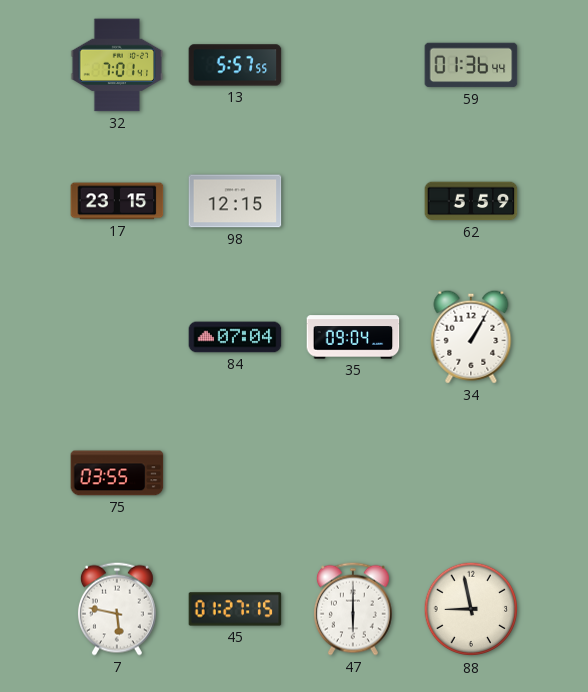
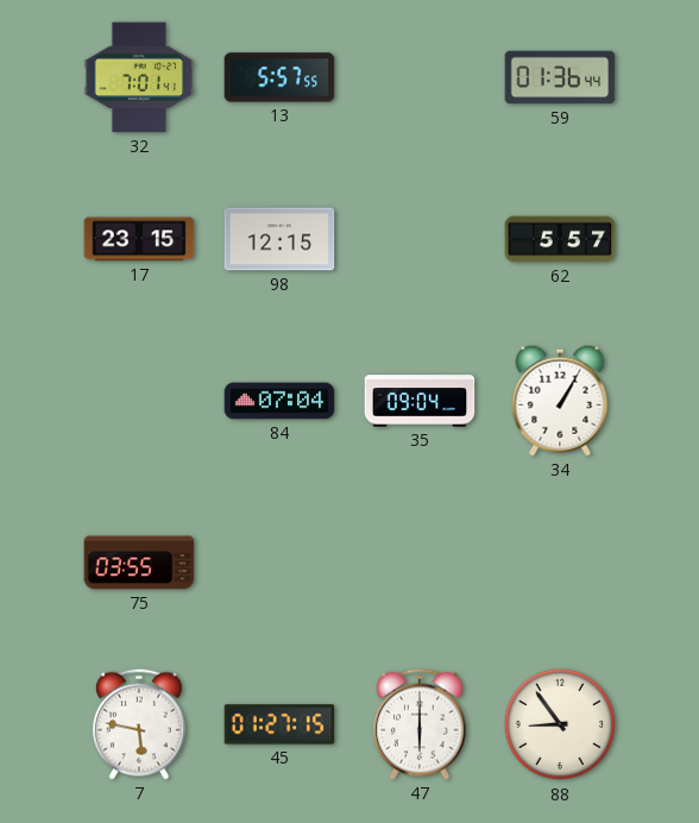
62: 5:59 -> 5:57 (560, 239)
88: 8:58 -> 8:54 (560, 724)
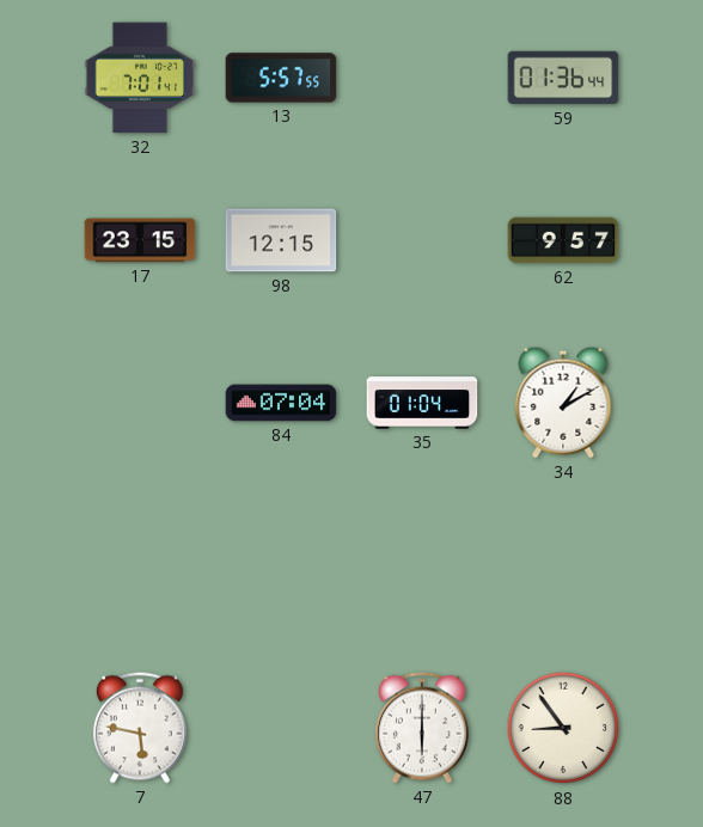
62: 5:57 -> 9:57 (563, 240)
35: 09:04 -> 01:04 (422, 403)
34: 1:05 -> 1:10 (563, 403)
75: 03:55 -> none (139, 563)
45: 01:27 -> none (279, 724)
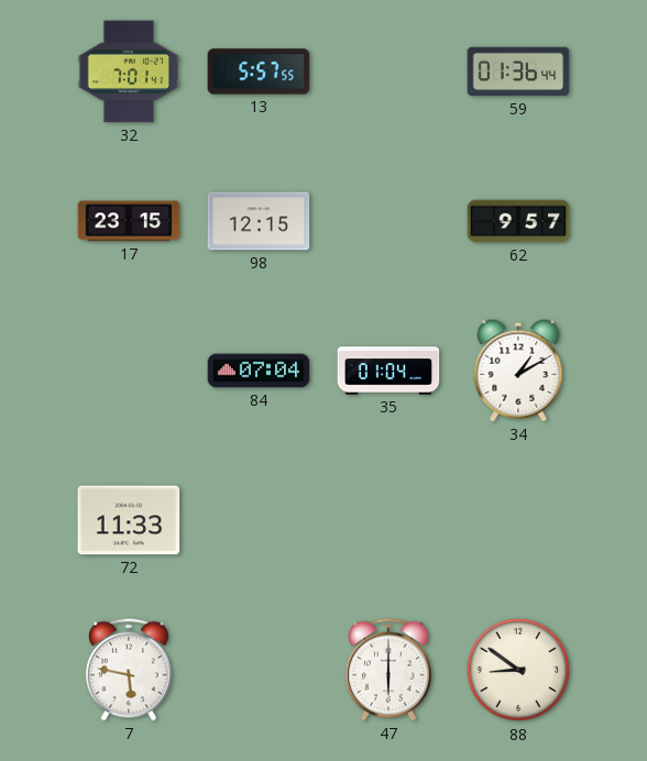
72: none -> 11:33 (129, 520)
88: 8:54 -> 8:51 (518, 670)
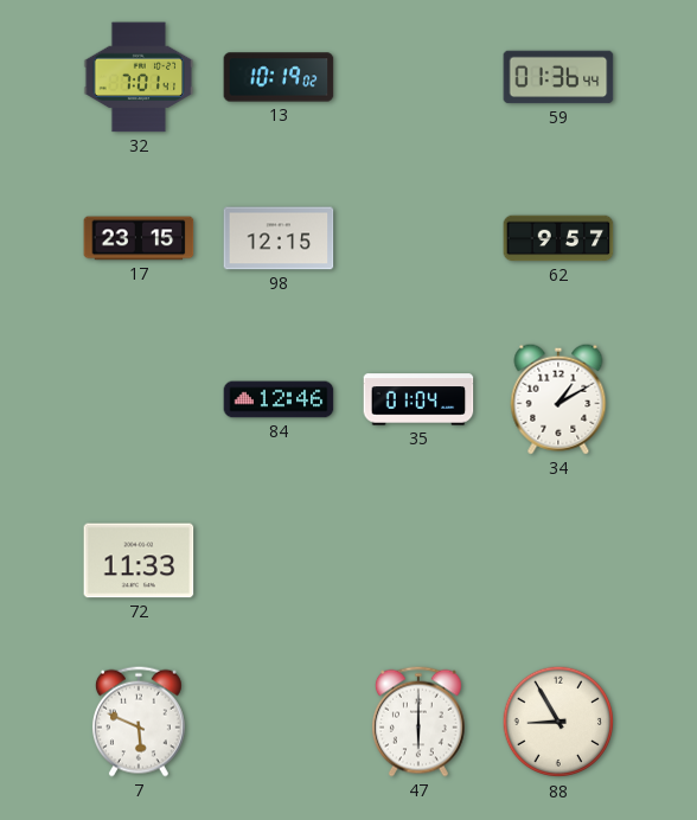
13: 5:57 -> 10:19 (279, 77)
84: 07:04 -> 12:46 (279, 399)
7: 5:47 -> 5:49 (139, 722)
88: 8:51 -> 8:55 (558, 722)
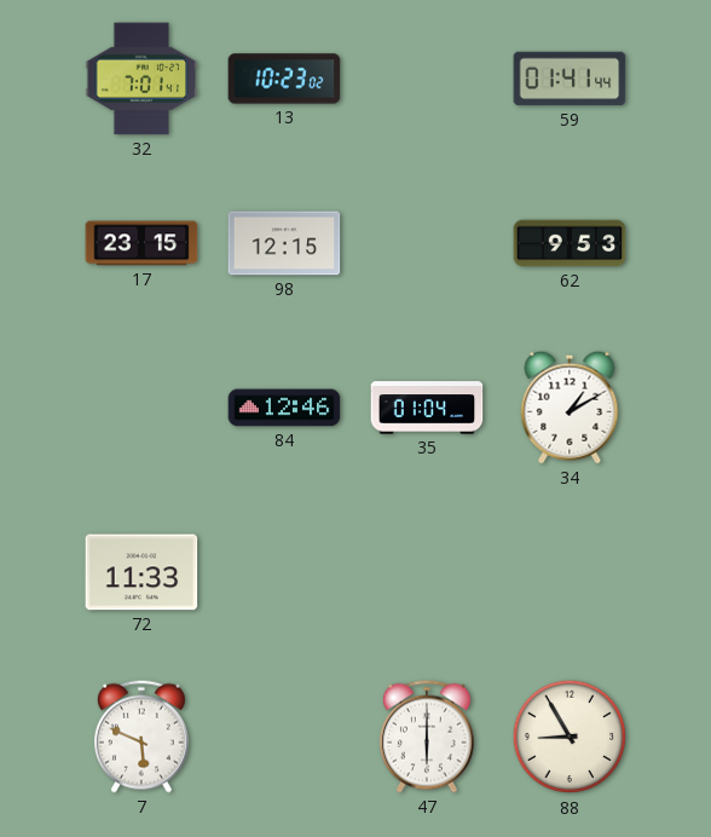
13: 10:19 -> 10:23 (284, 79)
59: 01:36 -> 01:41 (570, 79)
62: 9:57 -> 9:53 (570, 243)
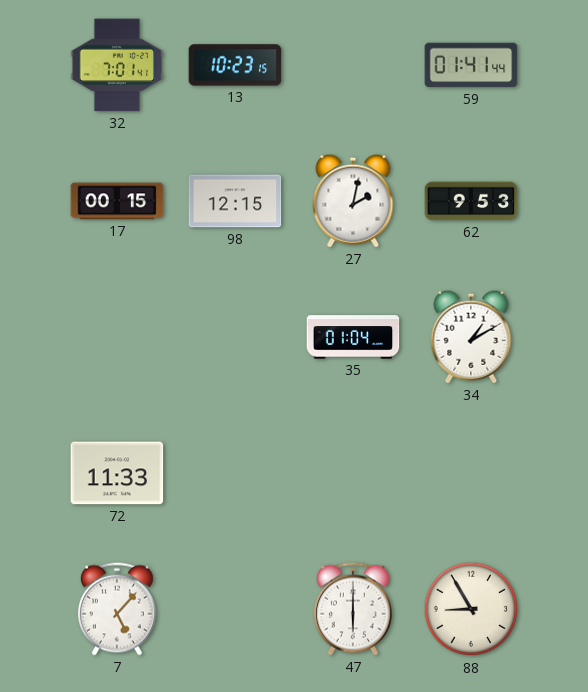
13: 10:23:02 -> 10:23:15 (235, 65)
17: 23:15 -> 00:15 (117, 201)
27: none -> 2:02 (353, 201)
84: 12:46 -> none (284, 408)
7: 5:49 -> 5:07 (117, 609)
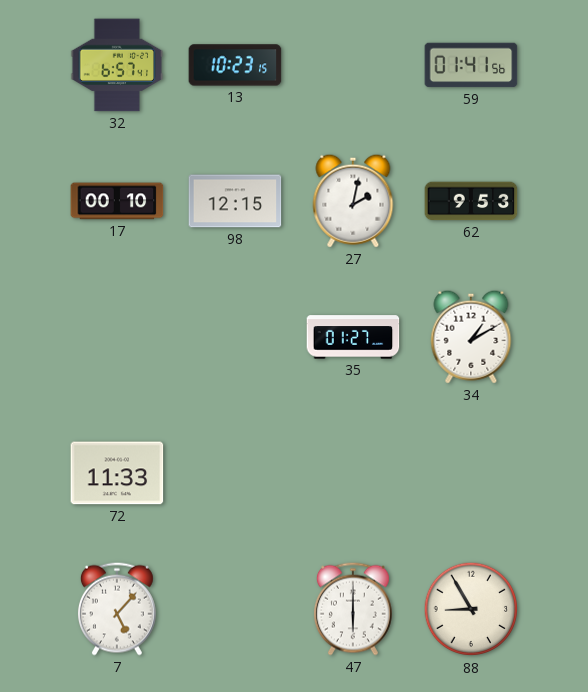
32: 7:01 -> 6:57 (117, 65)
59: 01:41:44 -> 01:41:56 (471, 65)
17: 00:15 -> 00:10 (117, 201)
35: 01:04 -> 01:27 (353, 337)
